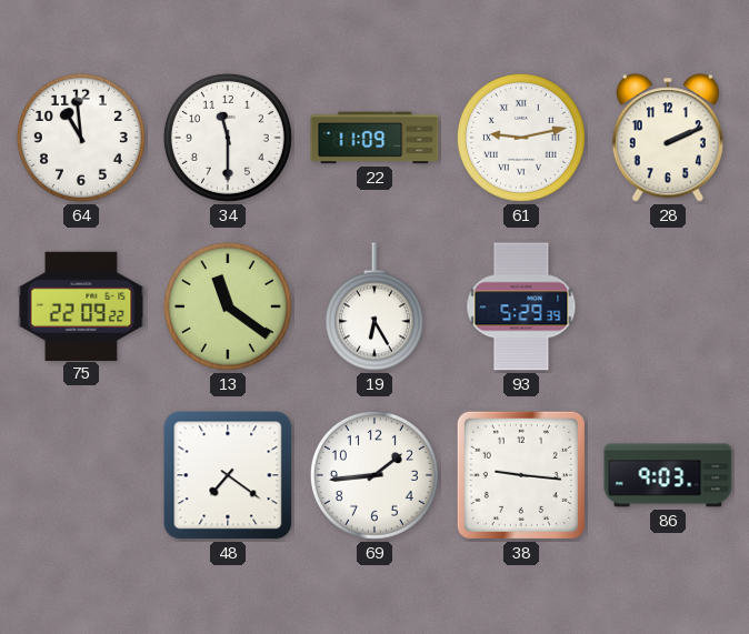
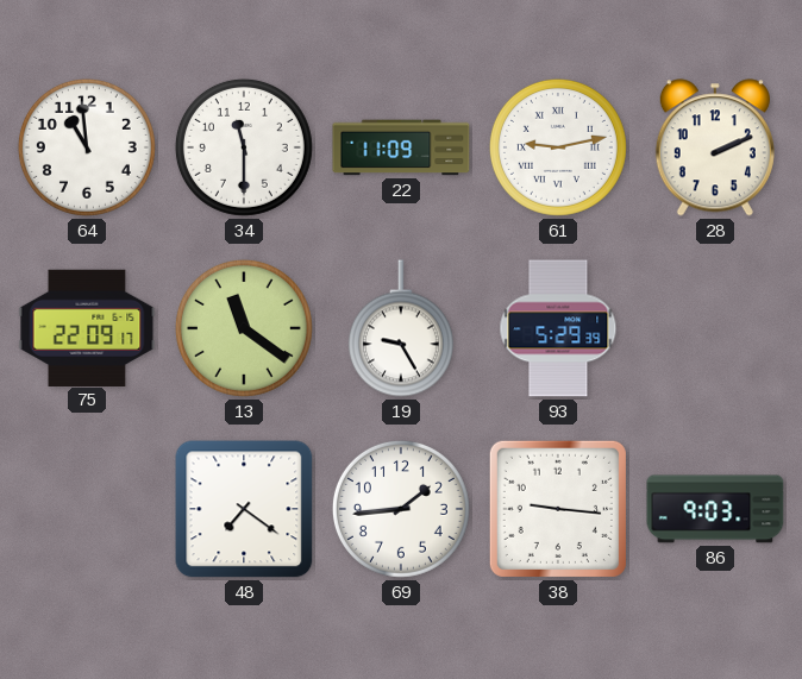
75: 22:09:22 -> 22:09:17 (87, 327)
19: 6:25 -> 9:25 (401, 328)
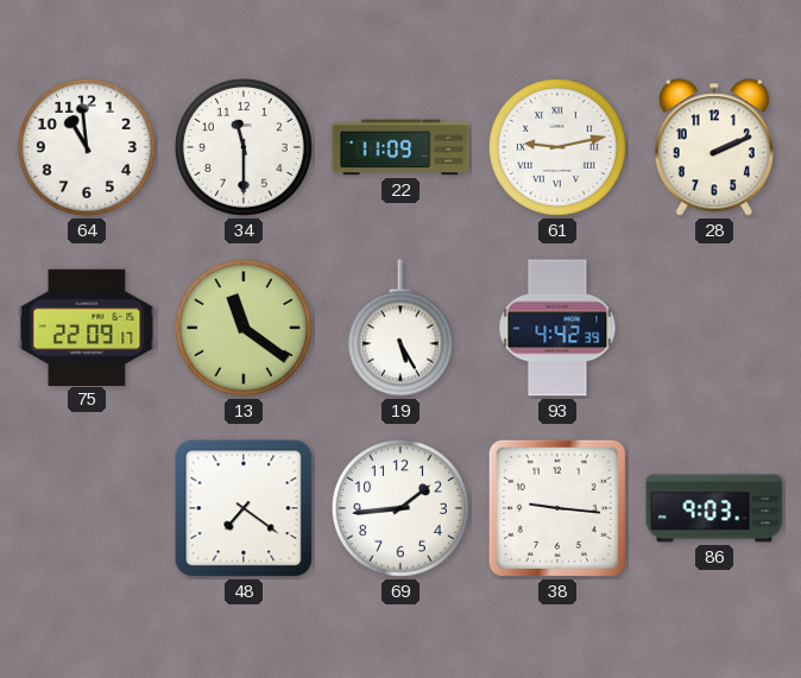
19: 9:25 -> 5:25 (400, 328)
93: 5:29 -> 4:42 (557, 328)
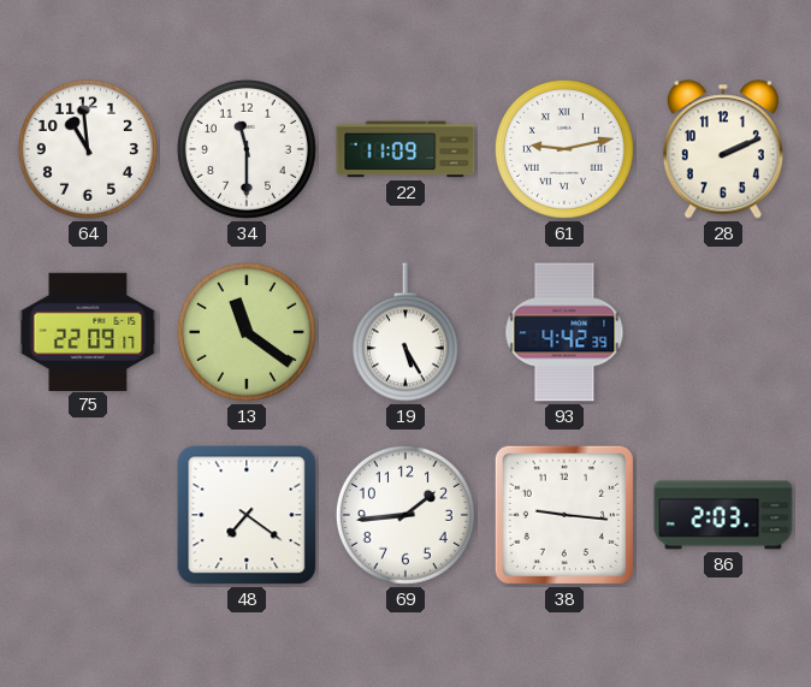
86: 9:03 -> 2:03 (723, 515)
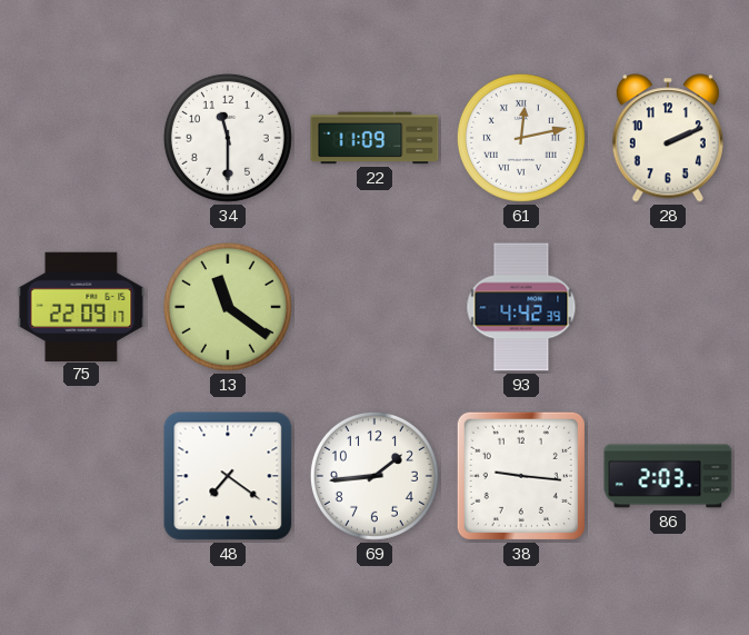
64: 10:59 -> none (88, 149)
61: 9:13 -> 12:13 (521, 138)
19: 5:25 -> none (405, 332)
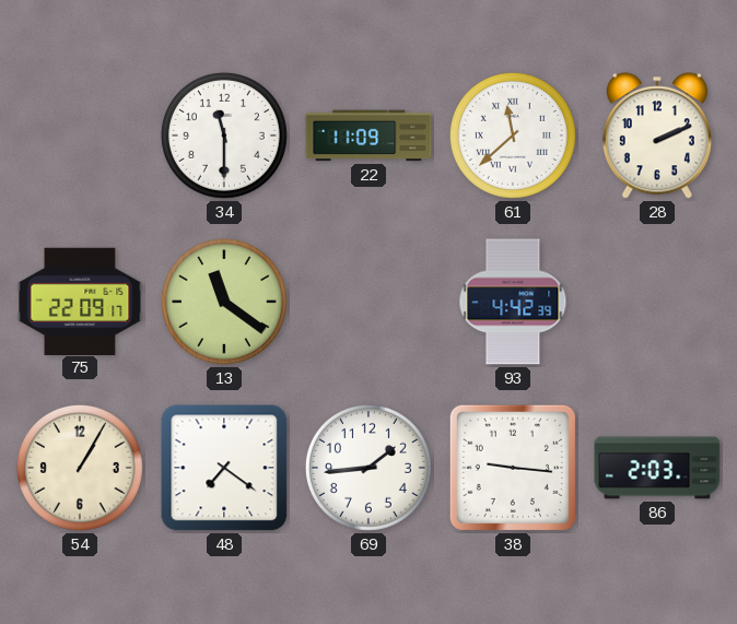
61: 12:13 -> 11:38 (513, 136)
54: none -> 1:05 (80, 468)
